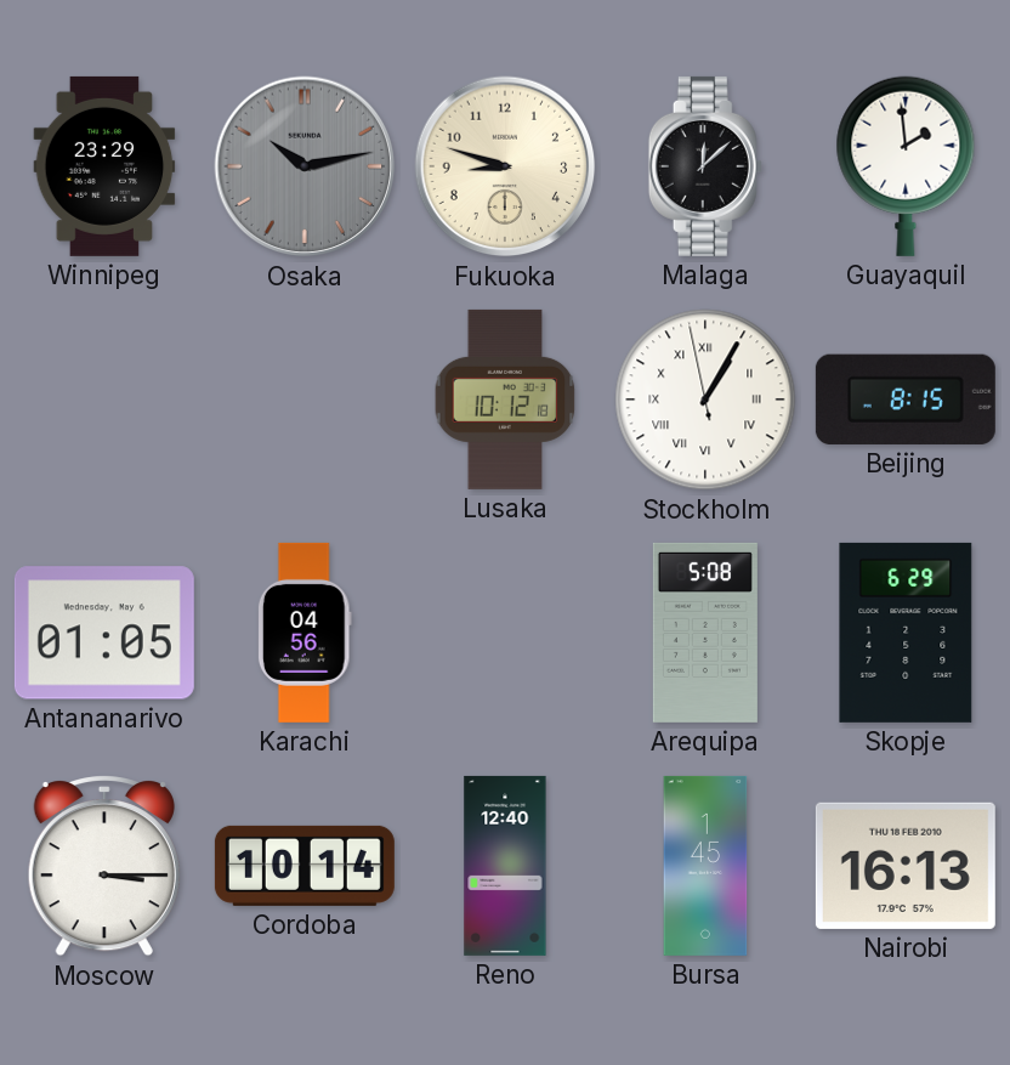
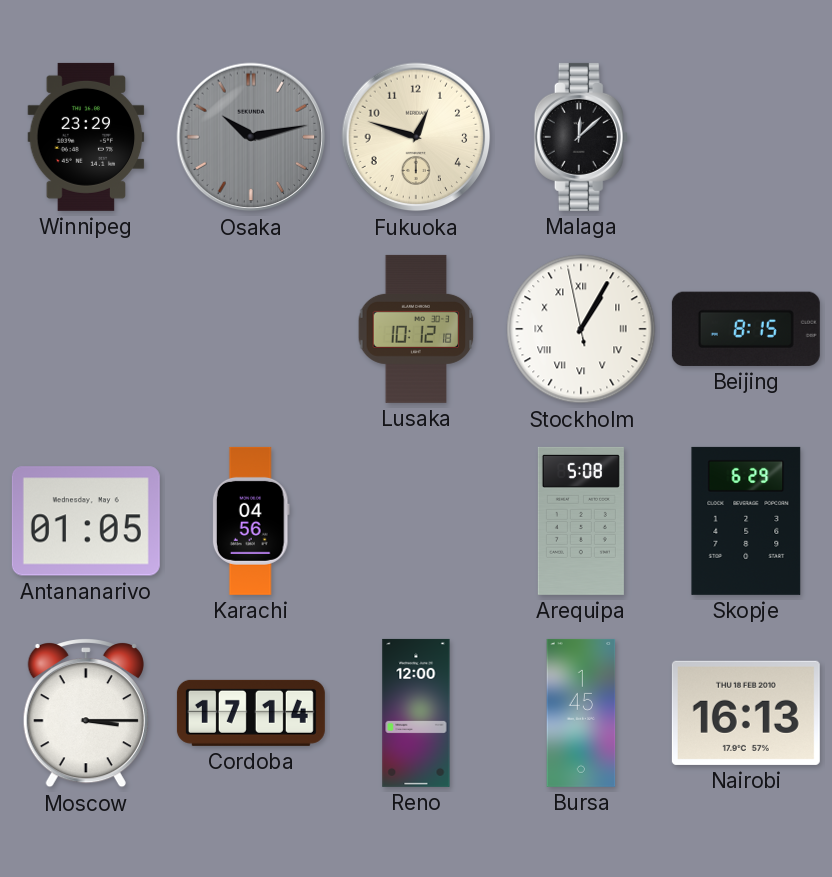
Fukuoka: 8:48 -> 12:48 (416, 137)
Guayaquil: 1:59 -> none (906, 166)
Cordoba: 10:14 -> 17:14 (251, 713)
Reno: 12:40 -> 12:00 (416, 713)
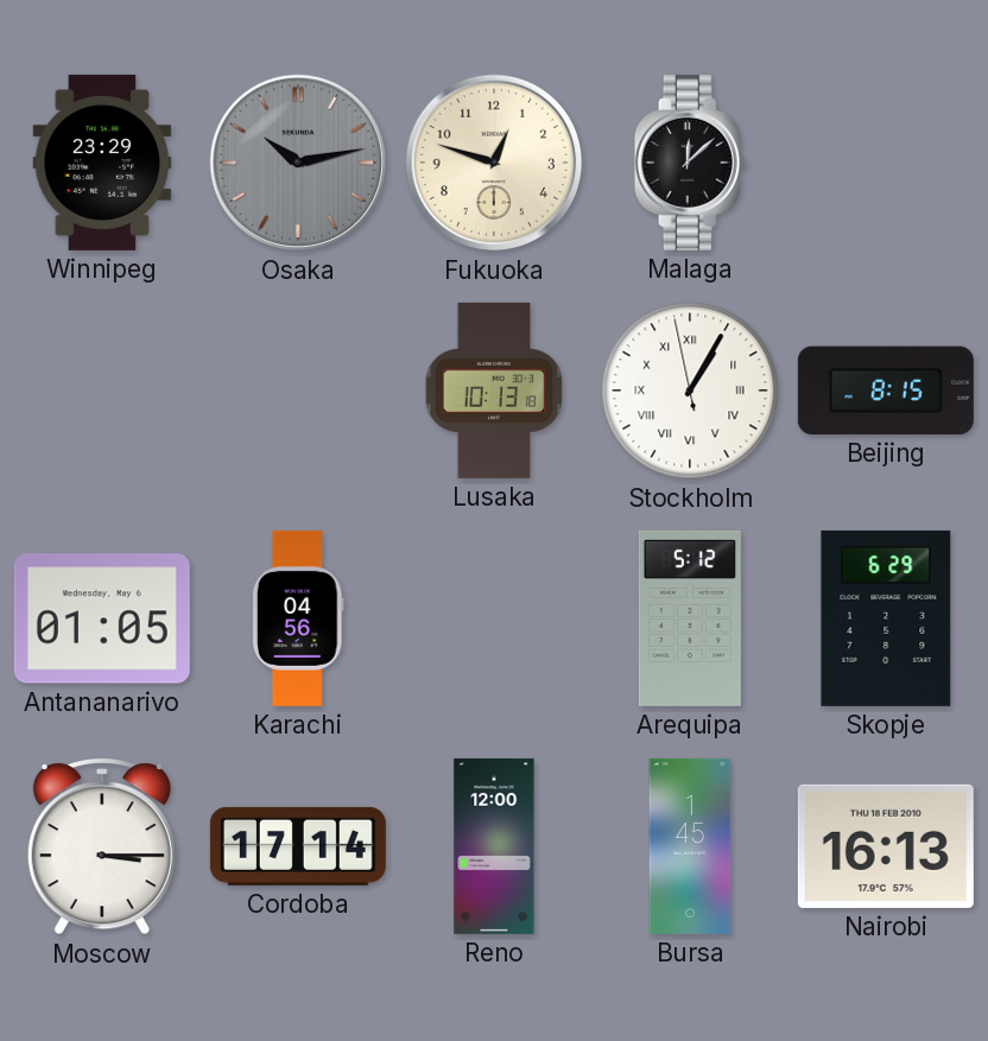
Lusaka: 10:12 -> 10:13 (494, 391)
Arequipa: 5:08 -> 5:12 (690, 618)
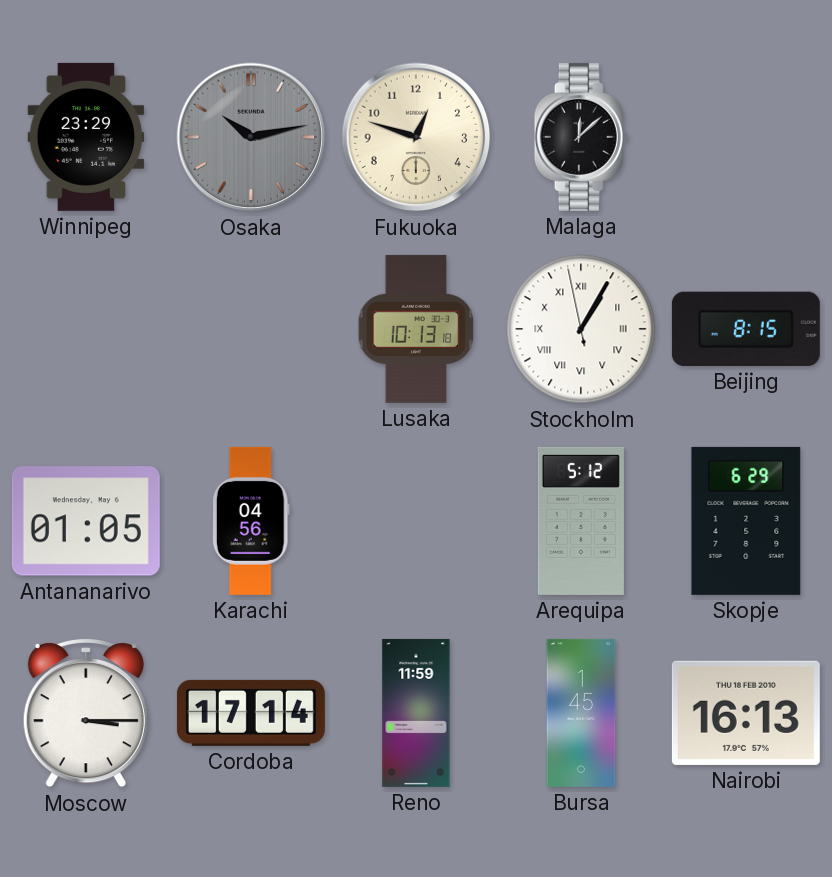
Reno: 12:00 -> 11:59 (416, 713)
